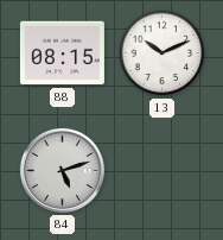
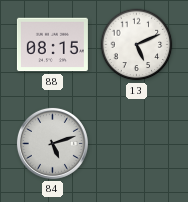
13: 10:11 -> 5:11 (137, 45)
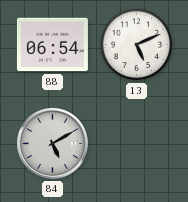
88: 08:15 -> 06:54 (52, 45)
84: 5:12 -> 5:10 (52, 143)
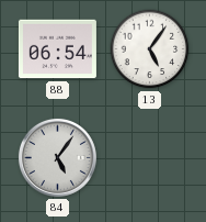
13: 5:11 -> 5:06 (150, 49)
84: 5:10 -> 5:06 (57, 157)
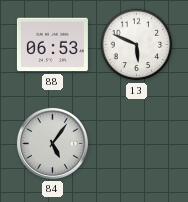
88: 06:54 -> 06:53 (52, 45)
13: 5:06 -> 5:49 (137, 45)
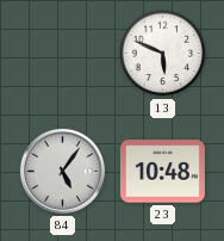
88: 06:53 -> none (52, 45)
23: none -> 10:48 (162, 172)
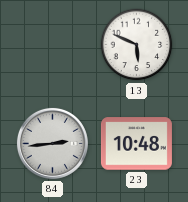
84: 5:06 -> 2:44 (52, 143)
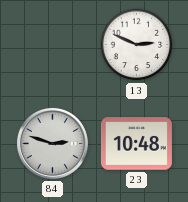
13: 5:49 -> 2:49 (137, 45)
84: 2:44 -> 2:48 (52, 143)
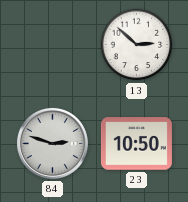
13: 2:49 -> 2:52 (137, 45)
23: 10:48 -> 10:50 (136, 144)
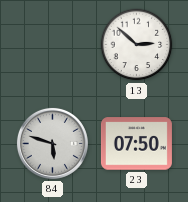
84: 2:48 -> 5:48 (52, 143)
23: 10:50 -> 07:50 (136, 144)
